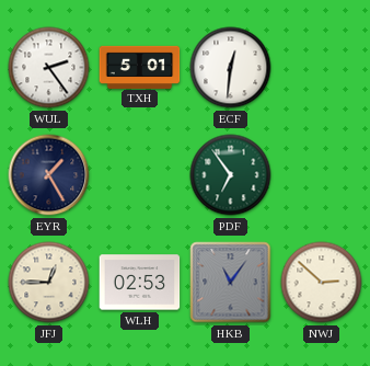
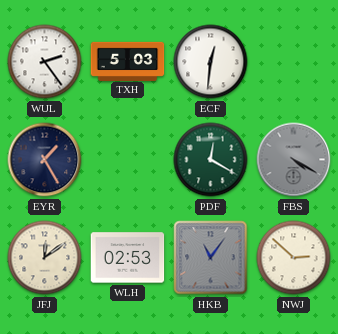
TXH: 5:01 -> 5:03 (128, 61)
PDF: 6:54 -> 12:20 (211, 160)
FBS: none -> 4:20 (294, 160)
JFJ: 12:45 -> 12:09 (45, 258)
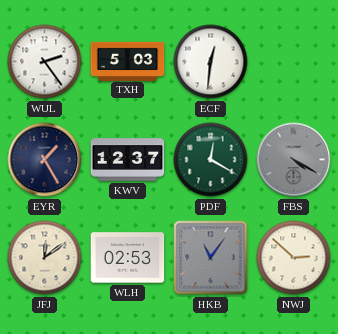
KWV: none -> 12:37 (128, 160)
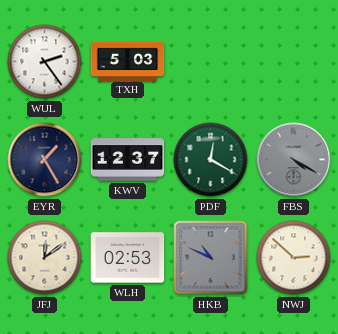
ECF: 12:31 -> none (211, 62)
HKB: 11:06 -> 10:49 (211, 258)
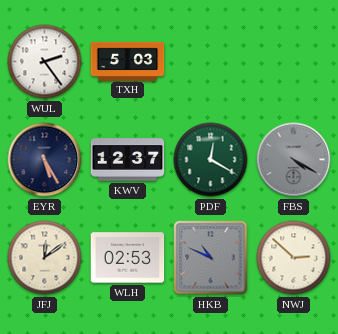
EYR: 1:25 -> 5:25 (45, 160)
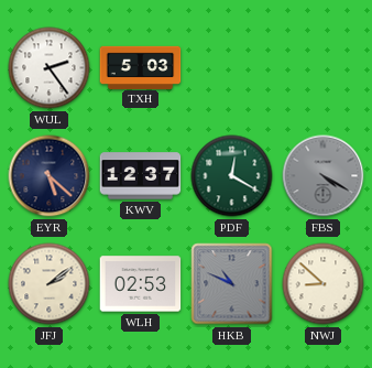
EYR: 5:25 -> 5:22 (50, 176)
JFJ: 12:09 -> 2:09 (50, 284)
NWJ: 2:52 -> 8:52 (324, 284)
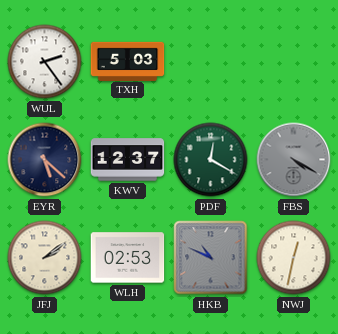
NWJ: 8:52 -> 12:32 (294, 258)
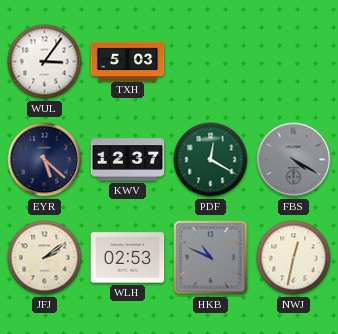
WUL: 2:24 -> 3:06 (45, 62)
